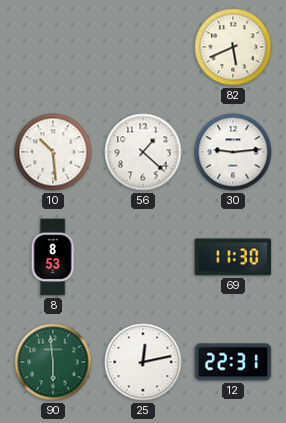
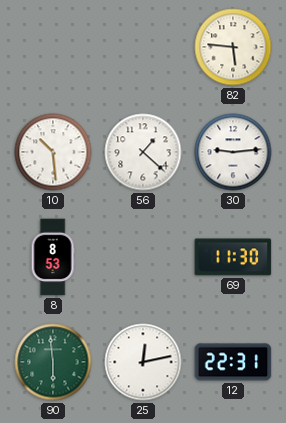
82: 5:41 -> 5:46 (233, 47)
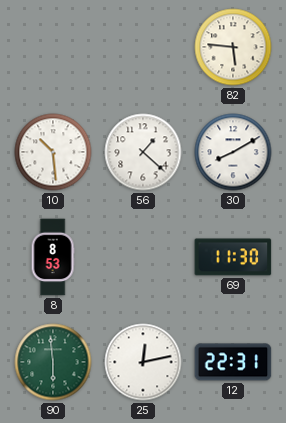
30: 9:14 -> 8:10 (233, 152)
